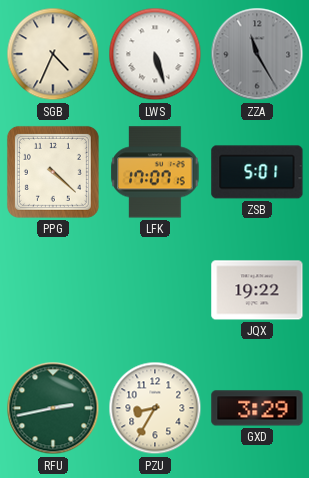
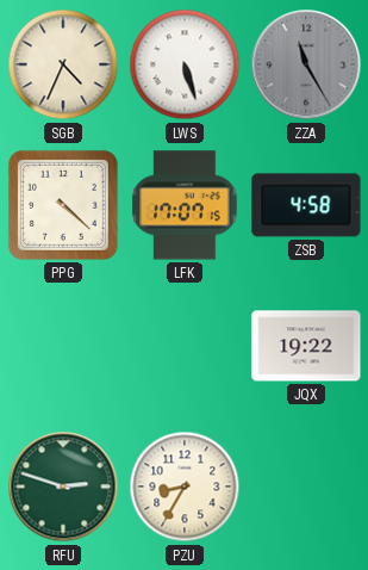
ZSB: 5:01 -> 4:58 (306, 205)
RFU: 2:43 -> 2:48 (63, 487)
GXD: 3:29 -> none (257, 408)
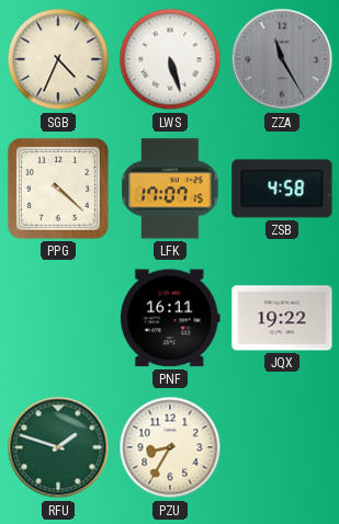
PNF: none -> 16:11 (170, 318)
RFU: 2:48 -> 1:48 (58, 447)
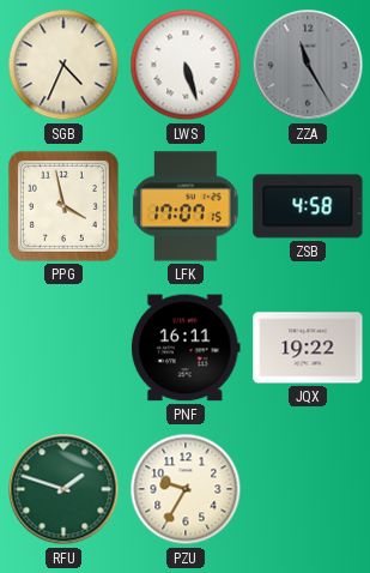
PPG: 4:22 -> 3:58 (63, 206)
PZU: 8:35 -> 9:35 (186, 489)
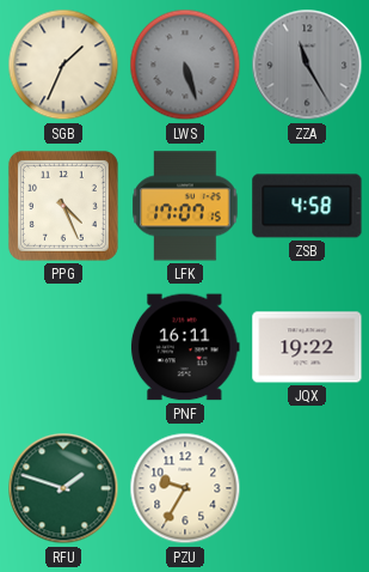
SGB: 4:34 -> 1:34 (63, 65)
LWS dial: white -> grey (185, 65)
PPG: 3:58 -> 4:26 (63, 206)
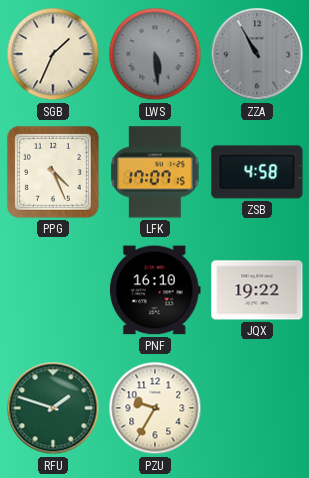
LWS: 5:27 -> 5:29 (155, 54)
ZZA: 11:25 -> 10:55 (257, 54)
PNF: 16:11 -> 16:10 (155, 290)
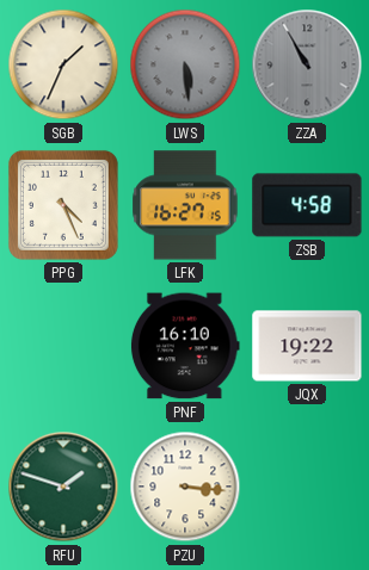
LFK: 17:07 -> 16:27 (185, 205)
PZU: 9:35 -> 3:16 (185, 487)
